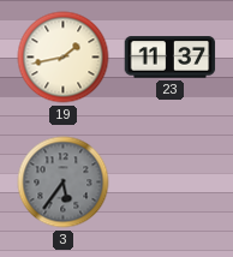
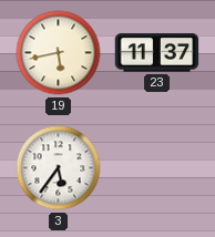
19: 1:43 -> 5:43 (59, 53)
3 dial: grey -> white (59, 168)
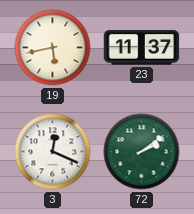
3: 5:36 -> 12:19 (53, 152)
72: none -> 2:09 (142, 152)
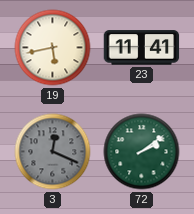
23: 11:37 -> 11:41 (142, 48)
3 dial: white -> grey (53, 152)
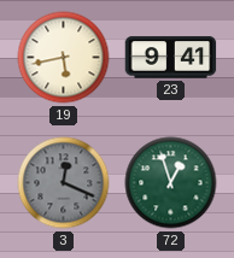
23: 11:41 -> 9:41 (171, 58)
72: 2:09 -> 12:57 (171, 183)
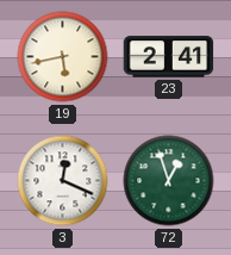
23: 9:41 -> 2:41 (169, 57)
3 dial: grey -> white (63, 181)
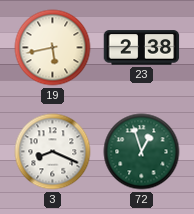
23: 2:41 -> 2:38 (142, 48)
3: 12:19 -> 8:19 (53, 152)
